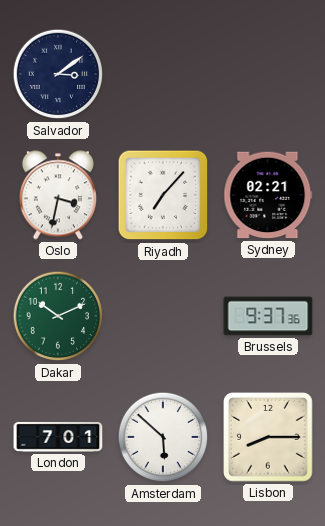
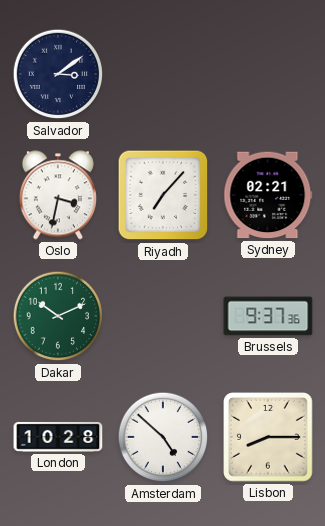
London: 7:01 -> 10:28 (58, 437)
Amsterdam: 5:52 -> 4:52 (163, 437)
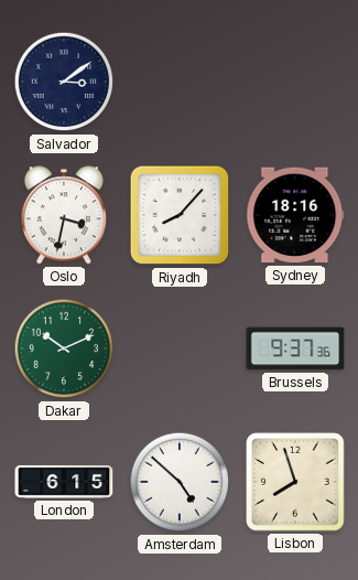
Riyadh: 7:07 -> 8:07 (180, 215)
Sydney: 02:21 -> 18:16 (295, 215)
London: 10:28 -> 6:15 (64, 482)
Lisbon: 8:15 -> 7:57 (296, 483)
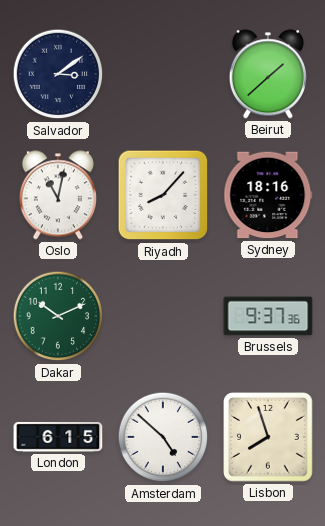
Beirut: none -> 1:38 (268, 74)
Oslo: 3:32 -> 11:02 (58, 195)
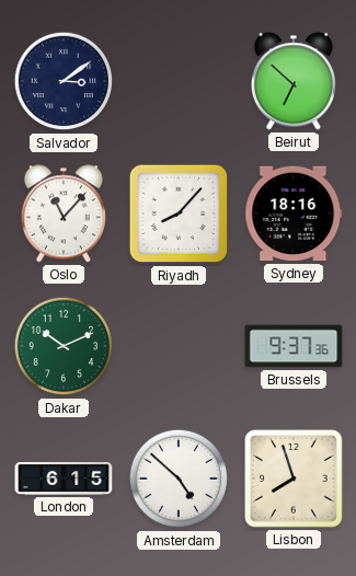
Beirut: 1:38 -> 6:52 (294, 81)
Oslo: 11:02 -> 11:07 (64, 214)
